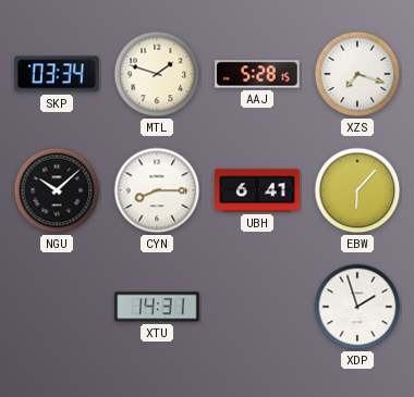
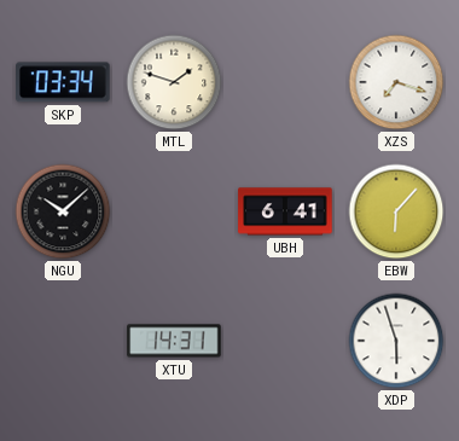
AAJ: 5:28 -> none (257, 74)
CYN: 8:15 -> none (157, 190)
XDP: 1:57 -> 5:57 (396, 341)
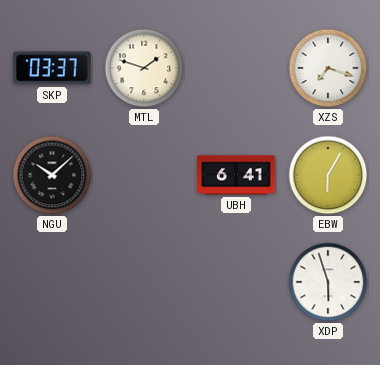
SKP: 03:34 -> 03:37 (52, 68)
EBW: 6:07 -> 6:05 (328, 175)
XTU: 14:31 -> none (174, 341)
